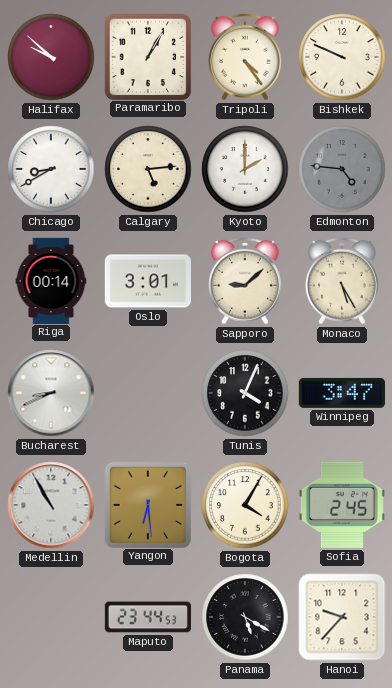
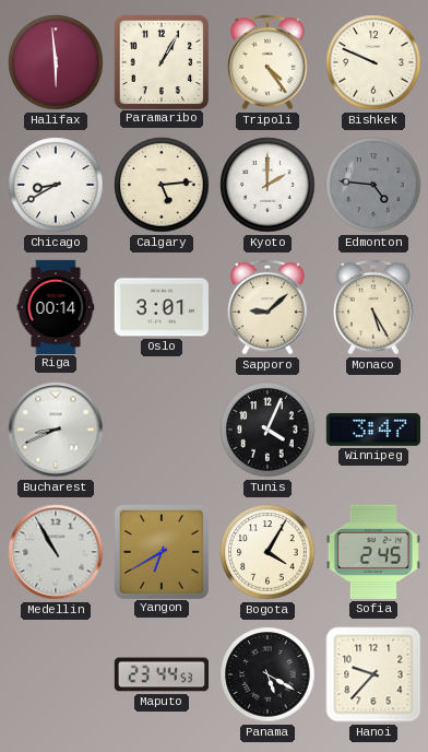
Halifax: 9:52 -> 5:59 (56, 62)
Yangon: 6:29 -> 6:40 (160, 551)
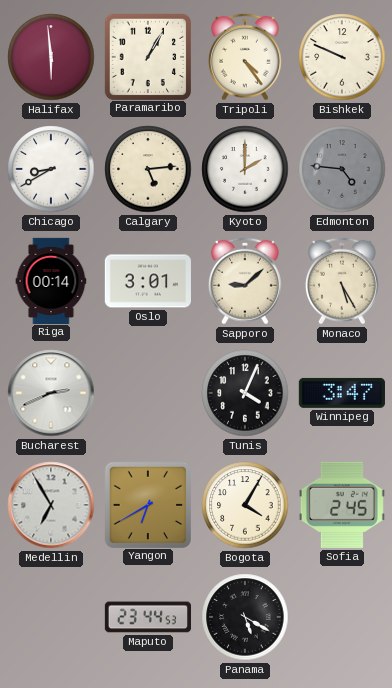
Bucharest: 8:41 -> 2:41 (51, 393)
Medellin: 10:55 -> 6:55 (51, 505)
Hanoi: 9:37 -> none (373, 674)
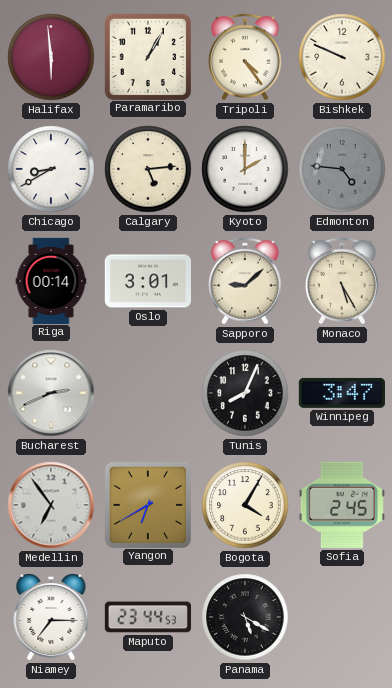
Tunis: 4:04 -> 8:04 (245, 393)
Medellin: 6:55 -> 6:54 (51, 505)
Niamey: none -> 7:15 (51, 617)
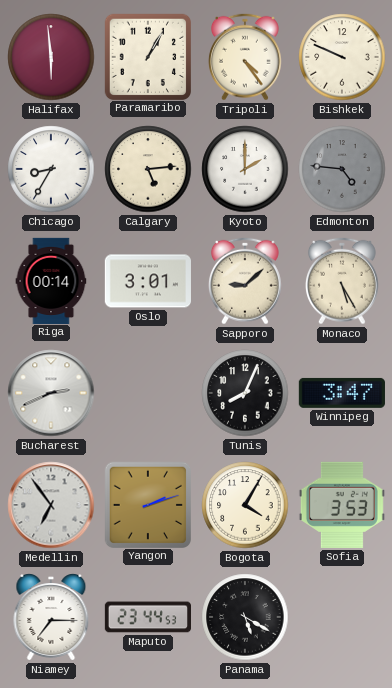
Chicago: 8:40 -> 8:35 (51, 169)
Yangon: 6:40 -> 2:12 (147, 504)
Sofia: 2:45 -> 3:53 (342, 505)
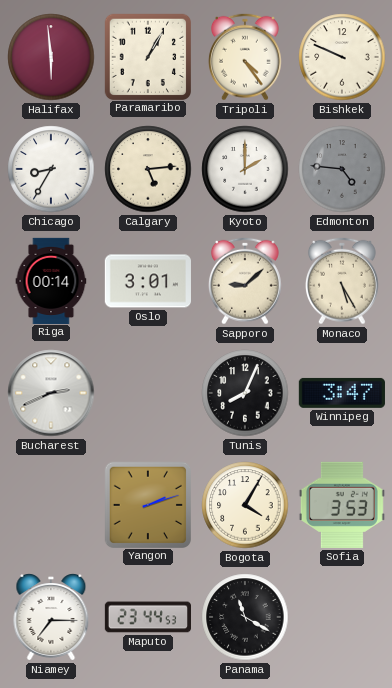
Medellin: 6:54 -> none (51, 505)
Panama: 5:20 -> 11:20 (245, 617)
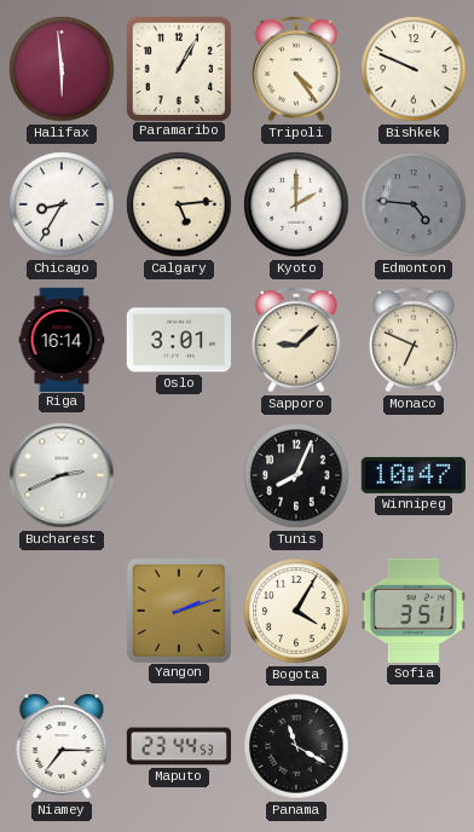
Riga: 00:14 -> 16:14 (62, 339)
Monaco: 5:25 -> 6:49 (414, 340)
Winnipeg: 3:47 -> 10:47 (414, 475)
Sofia: 3:53 -> 3:51 (414, 611)
